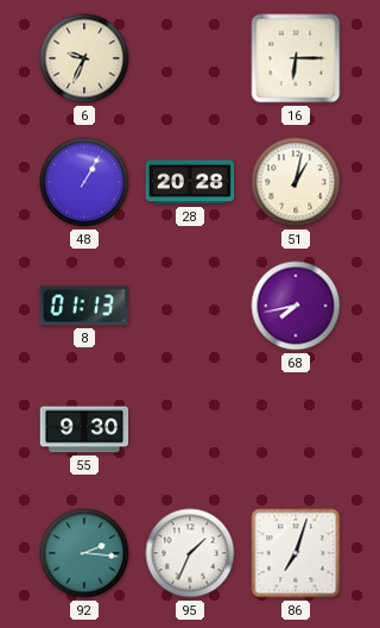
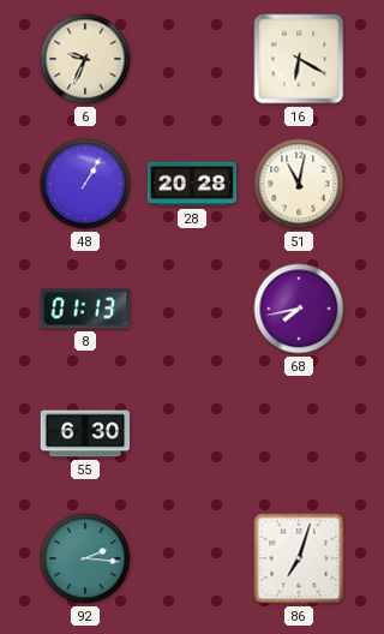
16: 6:15 -> 6:20 (299, 59)
51: 1:02 -> 11:02 (299, 184)
55: 9:30 -> 6:30 (85, 433)
95: 1:34 -> none (190, 553)
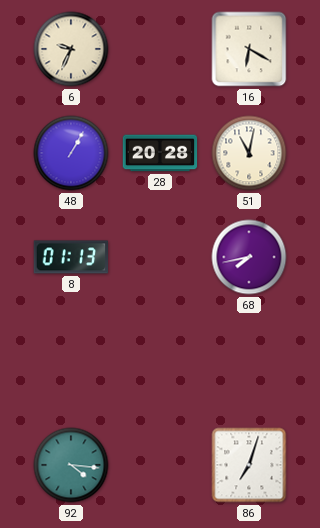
55: 6:30 -> none (85, 433)
92: 2:16 -> 4:16 (71, 465)
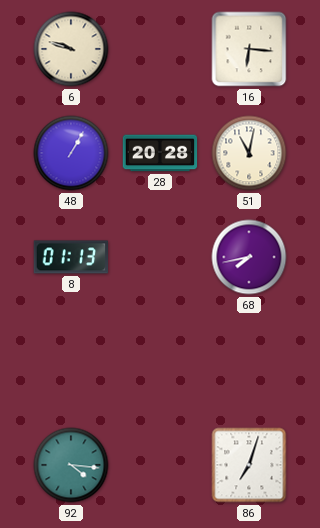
6: 9:34 -> 9:48 (71, 49)
16: 6:20 -> 6:16 (249, 49)
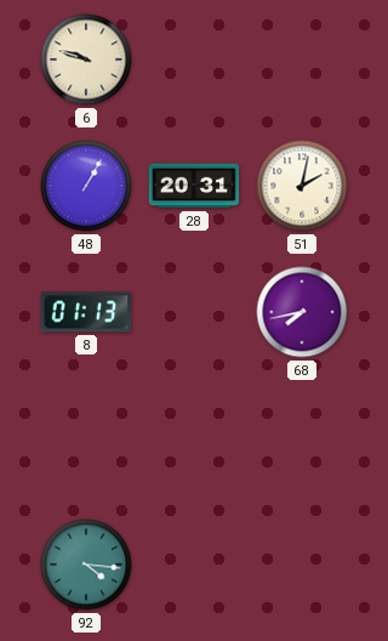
16: 6:16 -> none (249, 49)
28: 20:28 -> 20:31 (194, 186)
51: 11:02 -> 2:02 (302, 186)
86: 7:03 -> none (249, 465)
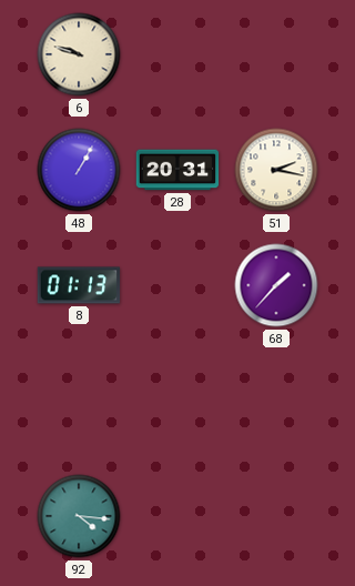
51: 2:02 -> 2:17 (276, 170)
68: 7:43 -> 1:37 (276, 285)
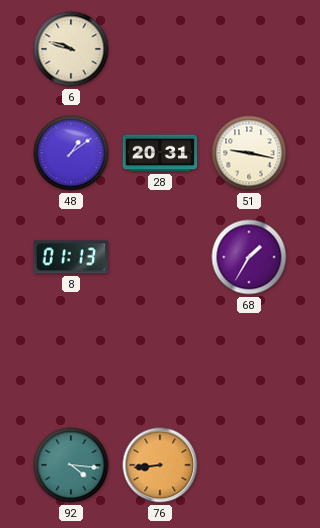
48: 1:05 -> 1:09 (71, 153)
51: 2:17 -> 9:17 (249, 153)
68: 1:37 -> 1:35 (249, 257)
76: none -> 8:44 (160, 465)
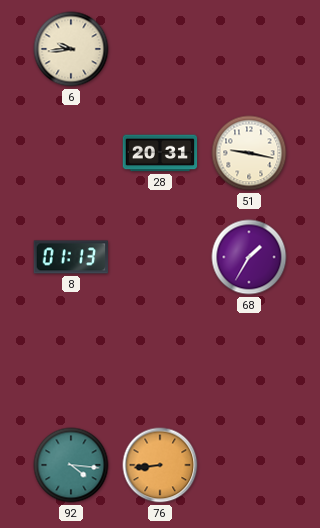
6: 9:48 -> 9:44 (71, 49)
48: 1:09 -> none (71, 153)
